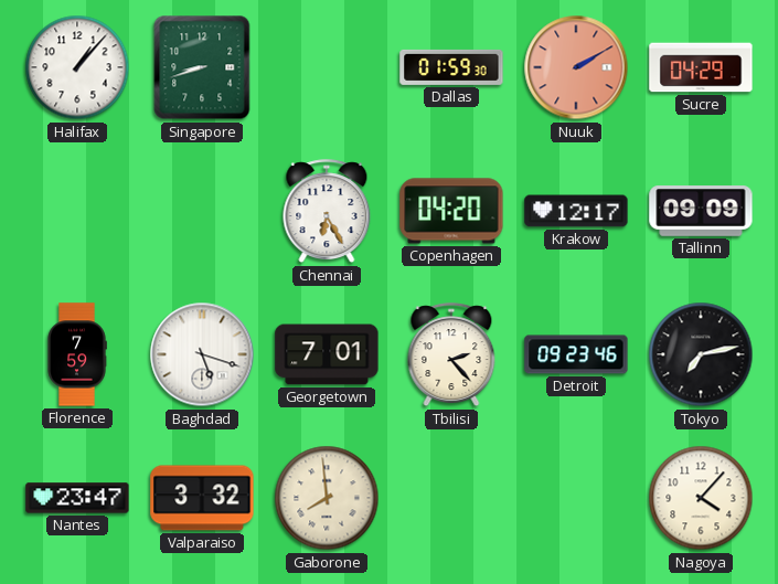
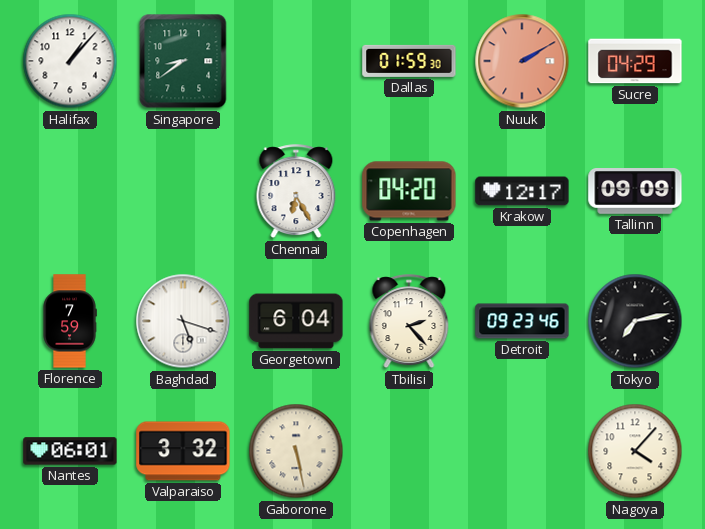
Singapore: 8:42 -> 8:39 (183, 61)
Georgetown: 7:01 -> 6:04 (296, 321)
Nantes: 23:47 -> 06:01 (70, 451)
Gaborone: 7:59 -> 5:28 (296, 451)
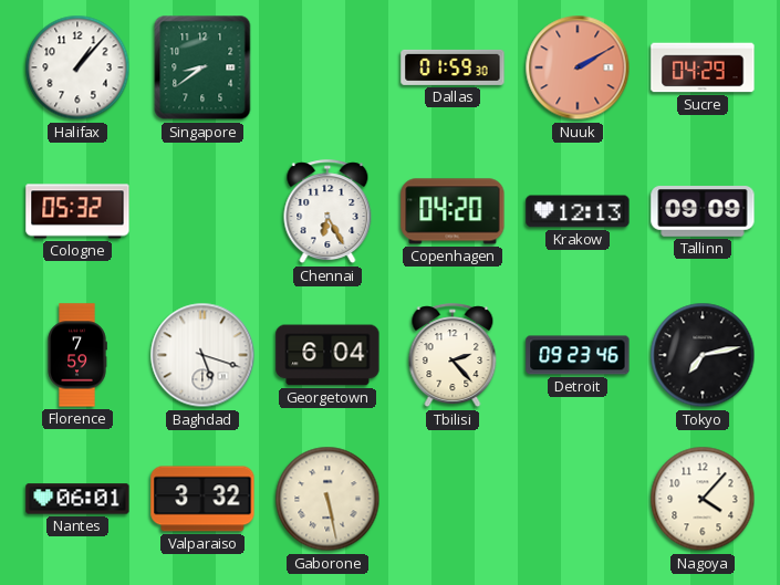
Cologne: none -> 05:32 (77, 211)
Krakow: 12:17 -> 12:13 (578, 211)
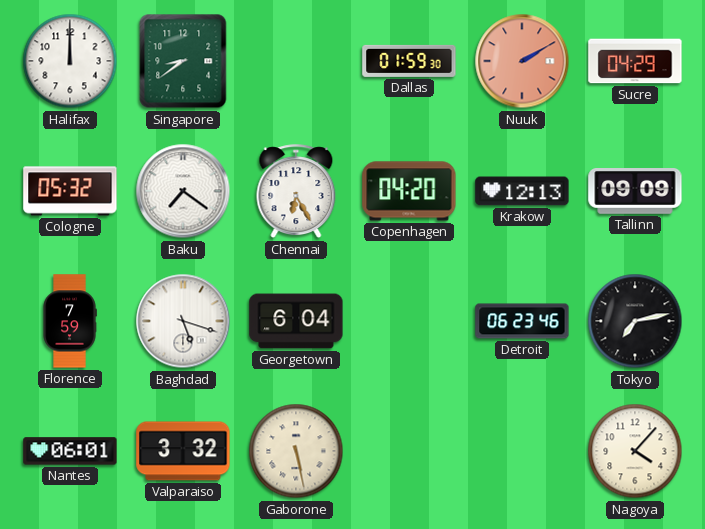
Halifax: 1:07 -> 12:00 (70, 61)
Baku: none -> 7:21 (183, 191)
Tbilisi: 2:23 -> none (453, 356)
Detroit: 09:23 -> 06:23 (522, 321)
